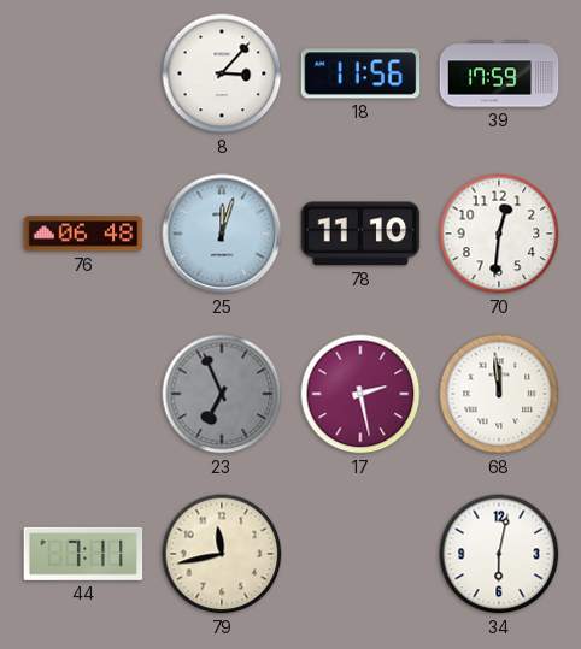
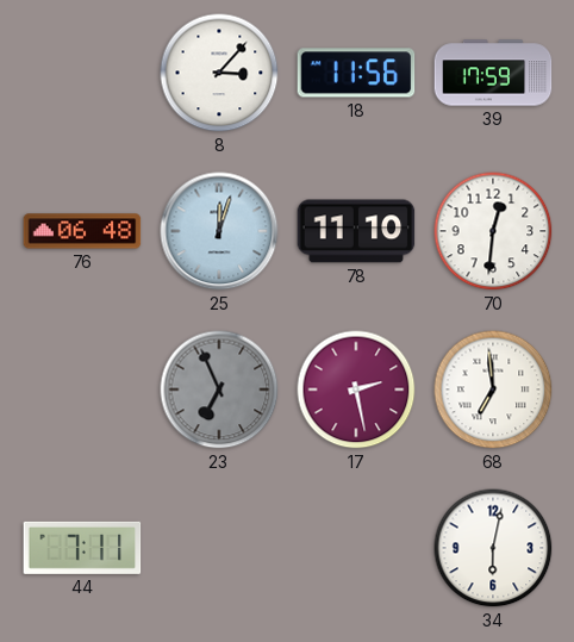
68: 11:59 -> 6:59 (493, 389)
79: 11:43 -> none (222, 554)
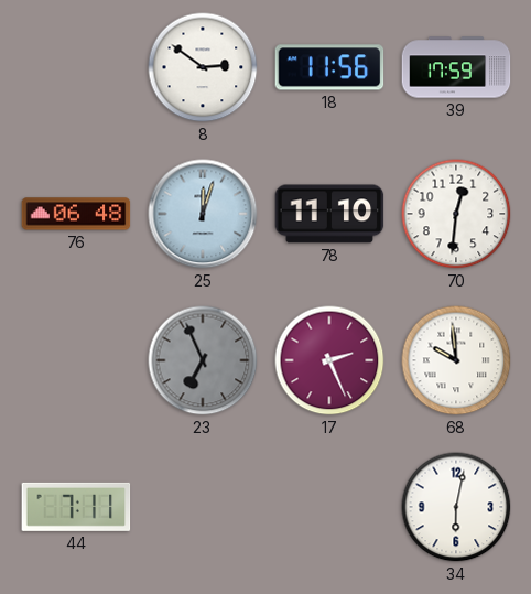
8: 3:07 -> 2:51 (203, 67)
17: 2:28 -> 2:26 (329, 360)
68: 6:59 -> 9:59 (456, 360)
